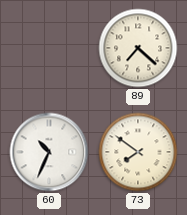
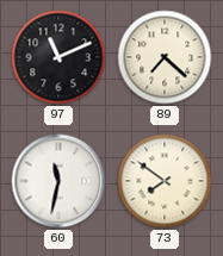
97: none -> 11:11 (58, 57)
60: 10:34 -> 11:32 (58, 181)
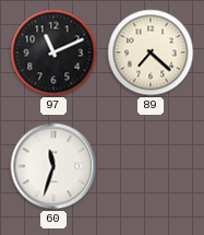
60: 11:32 -> 11:33 (53, 166)
73: 7:51 -> none (165, 181)
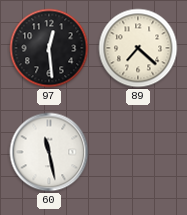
97: 11:11 -> 12:29 (49, 48)
60: 11:33 -> 11:28 (49, 152)
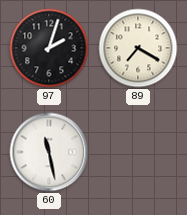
97: 12:29 -> 2:03 (49, 48)
89: 7:22 -> 7:20 (138, 48)
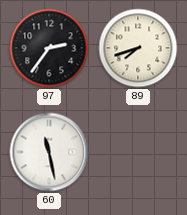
97: 2:03 -> 2:36 (49, 48)
89: 7:20 -> 7:42 (138, 48)
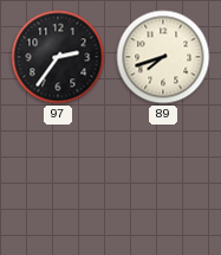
60: 11:28 -> none (49, 152)
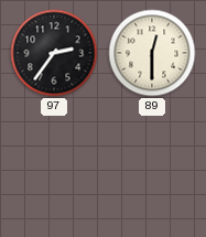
89: 7:42 -> 12:30 (152, 53)
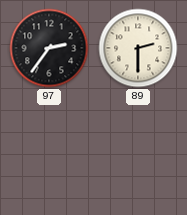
89: 12:30 -> 2:30 (138, 48)
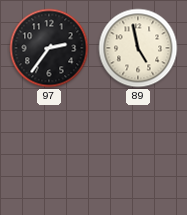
89: 2:30 -> 4:58 (138, 48)
